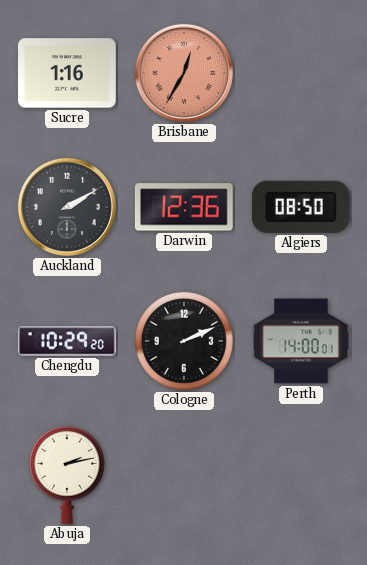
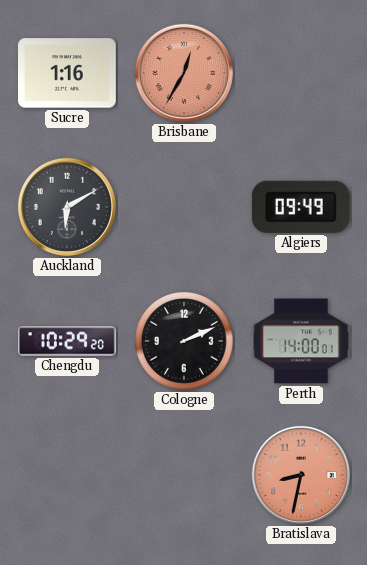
Auckland: 2:10 -> 6:10 (67, 207)
Darwin: 12:36 -> none (184, 207)
Algiers: 08:50 -> 09:49 (301, 207)
Abuja: 2:13 -> none (67, 475)
Bratislava: none -> 8:32 (301, 475)
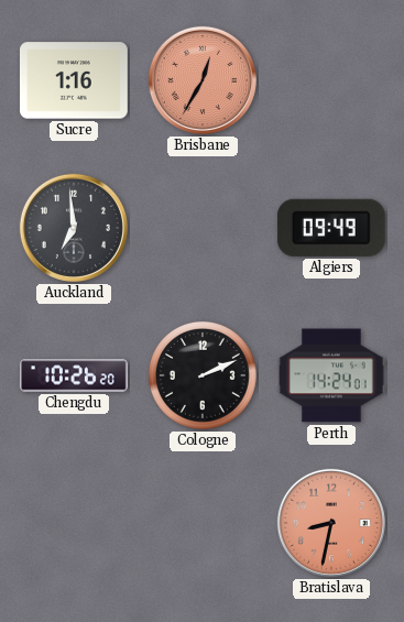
Auckland: 6:10 -> 6:59 (74, 228)
Chengdu: 10:29 -> 10:26 (75, 375)
Perth: 14:00 -> 14:24 (332, 375)
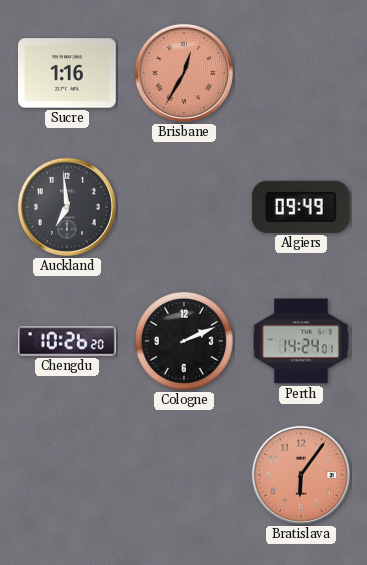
Bratislava: 8:32 -> 6:06 (301, 475)
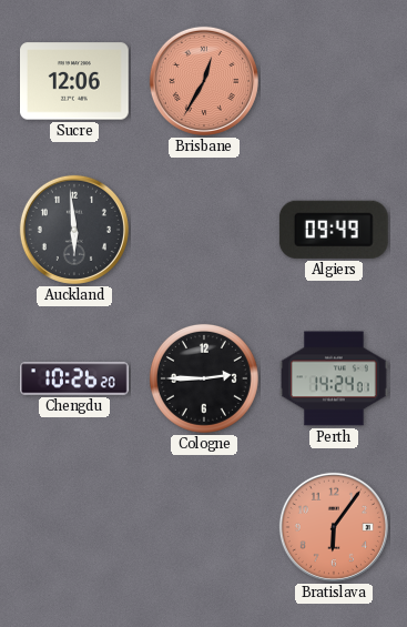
Sucre: 1:16 -> 12:06 (75, 81)
Auckland: 6:59 -> 5:59 (74, 230)
Cologne: 2:11 -> 2:45 (204, 378)
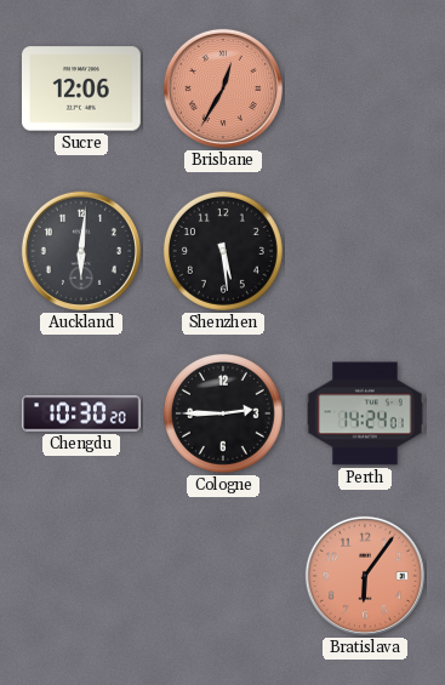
Auckland: 5:59 -> 6:01 (81, 251)
Shenzhen: none -> 5:29 (223, 251)
Algiers: 09:49 -> none (334, 230)
Chengdu: 10:26 -> 10:30 (82, 413)
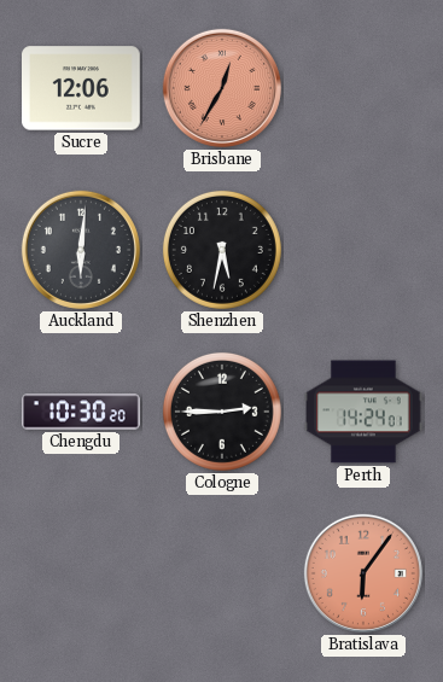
Shenzhen: 5:29 -> 5:32 (222, 250)
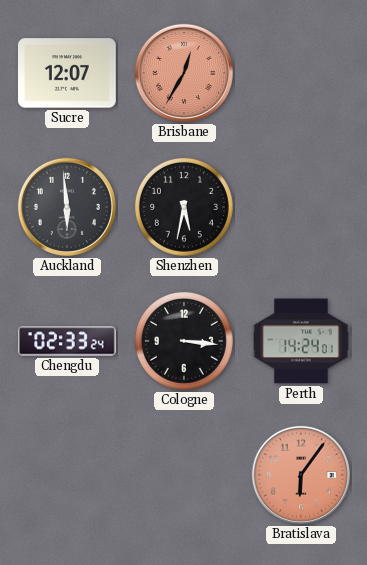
Sucre: 12:06 -> 12:07 (68, 73)
Auckland: 6:01 -> 5:59 (67, 207)
Chengdu: 10:30 -> 02:33 (68, 341)
Cologne: 2:45 -> 3:16 (184, 341)
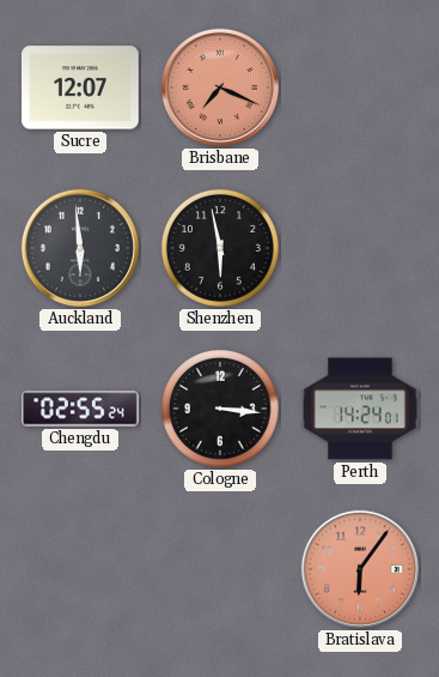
Brisbane: 12:35 -> 7:19 (220, 87)
Shenzhen: 5:32 -> 5:58 (220, 248)
Chengdu: 02:33 -> 02:55 (81, 409)
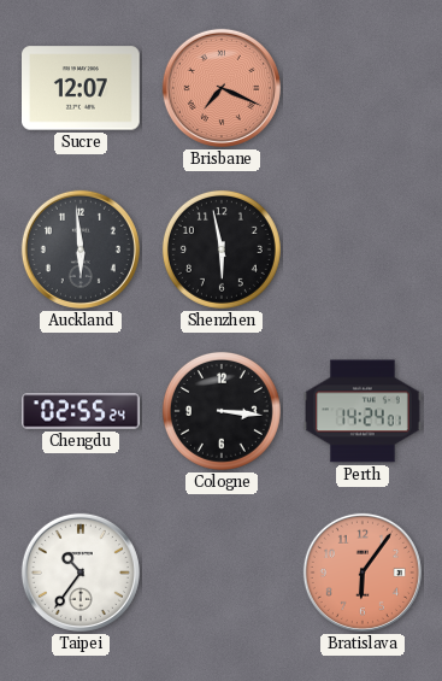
Taipei: none -> 10:36 (81, 573)
